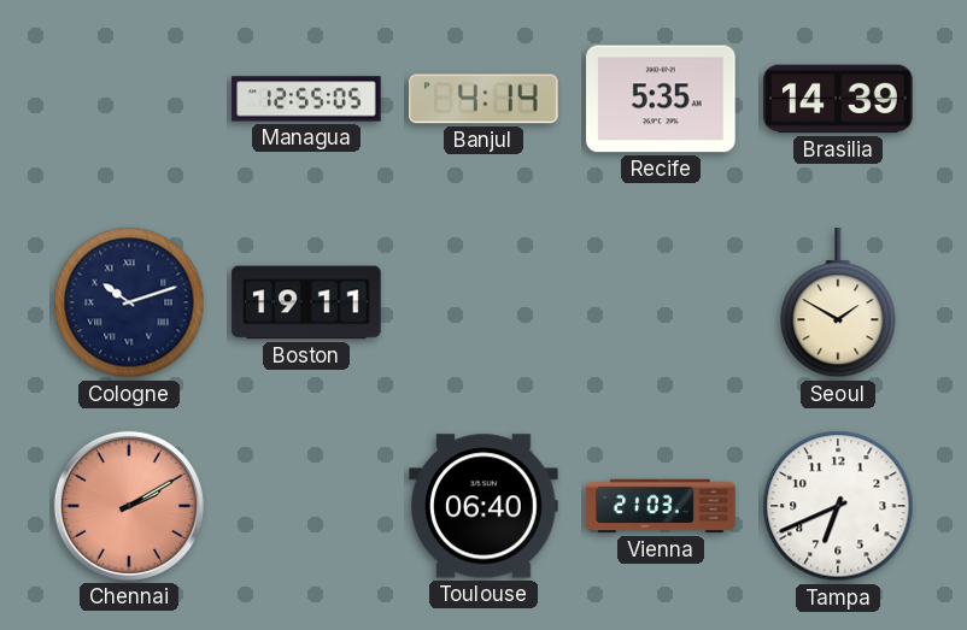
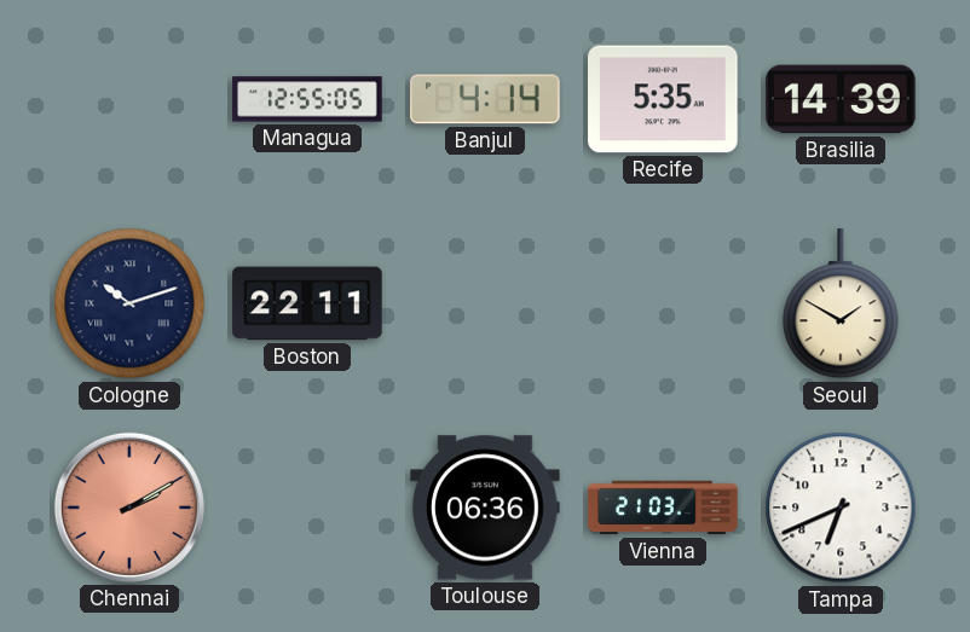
Boston: 19:11 -> 22:11 (307, 303)
Toulouse: 06:40 -> 06:36 (485, 508)
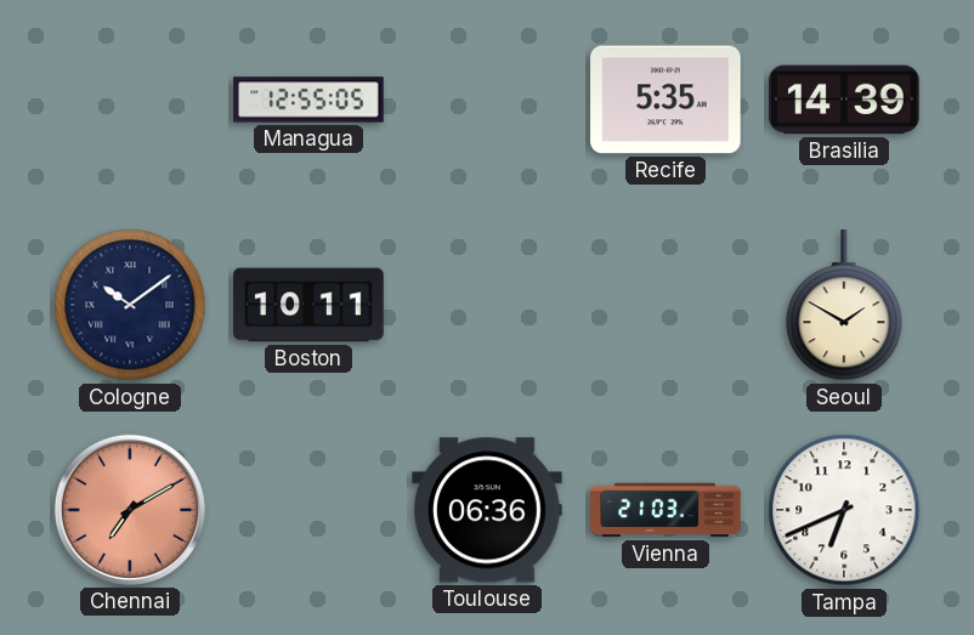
Banjul: 4:14 -> none (486, 99)
Cologne: 10:12 -> 10:09 (130, 305)
Boston: 22:11 -> 10:11 (308, 305)
Chennai: 2:10 -> 7:10 (130, 510)
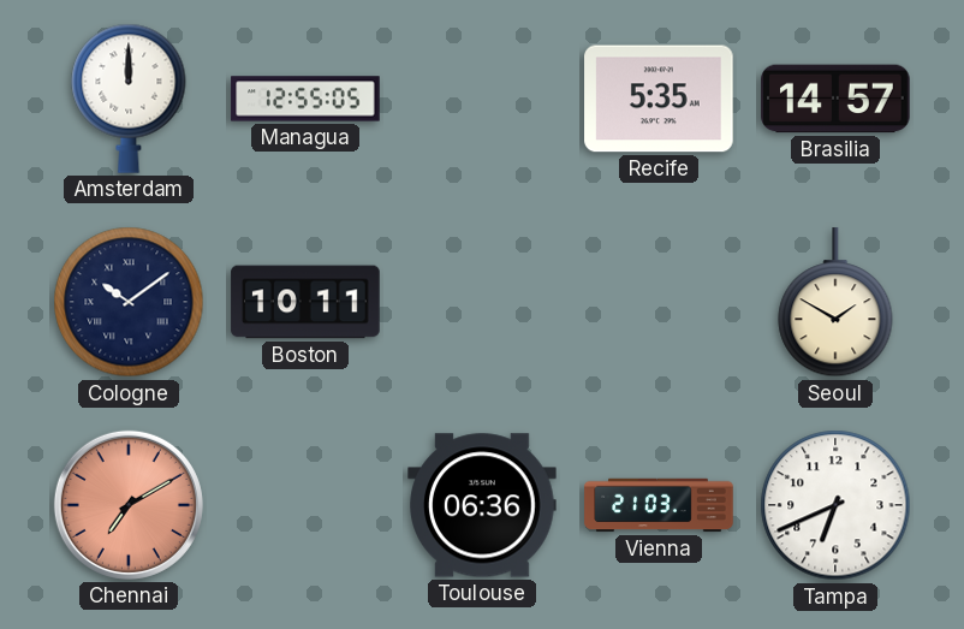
Amsterdam: none -> 12:00 (129, 99)
Brasilia: 14:39 -> 14:57 (835, 99)
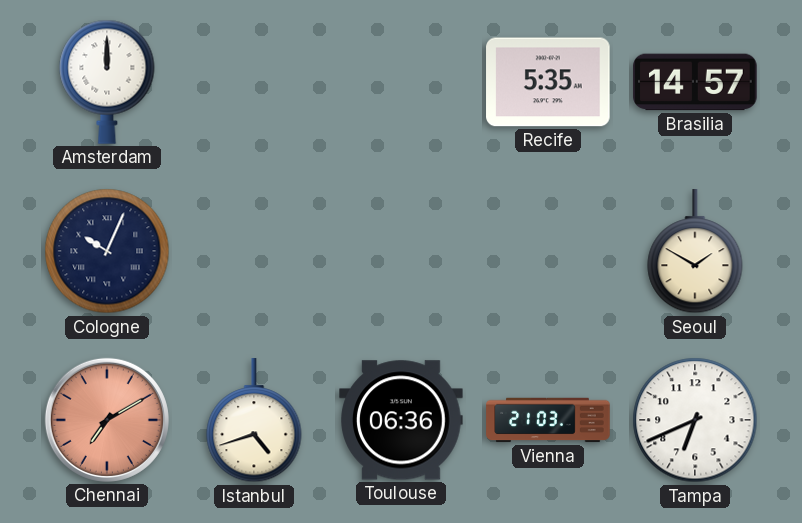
Managua: 12:55 -> none (305, 99)
Cologne: 10:09 -> 10:04 (107, 251)
Boston: 10:11 -> none (305, 302)
Istanbul: none -> 4:42 (254, 421)
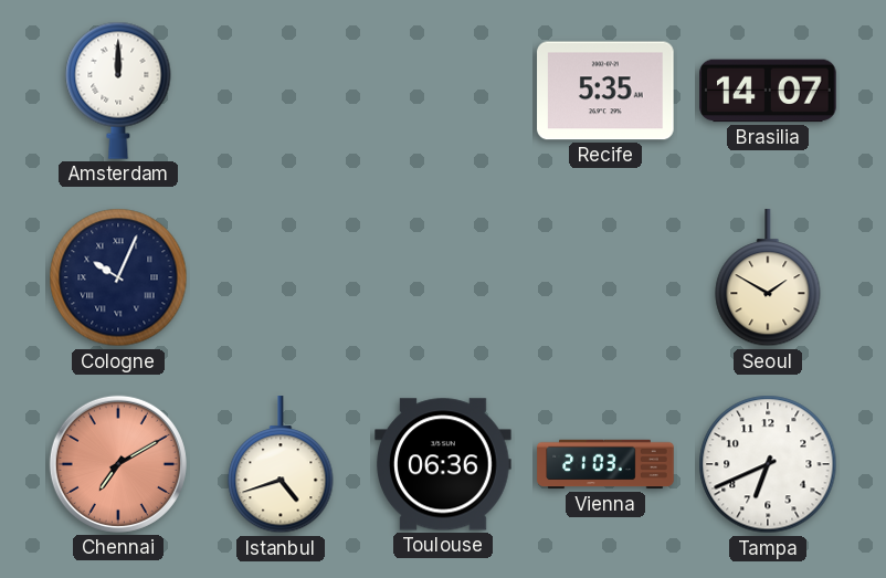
Brasilia: 14:57 -> 14:07 (768, 91)
